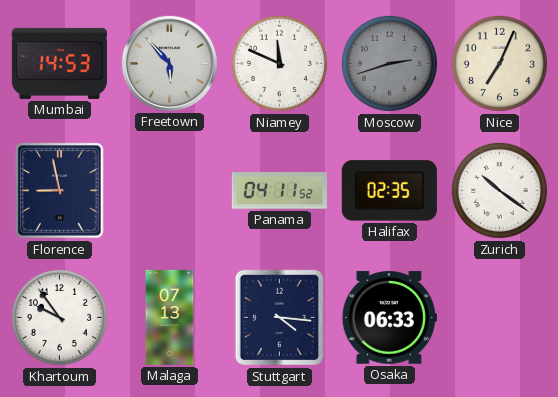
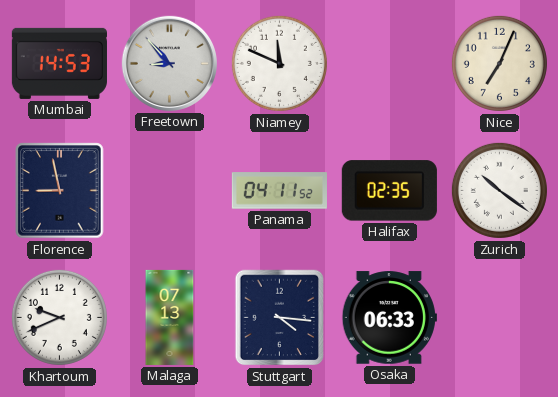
Freetown: 5:53 -> 8:53 (169, 63)
Moscow: 2:42 -> none (389, 63)
Khartoum: 9:54 -> 9:41 (59, 317)
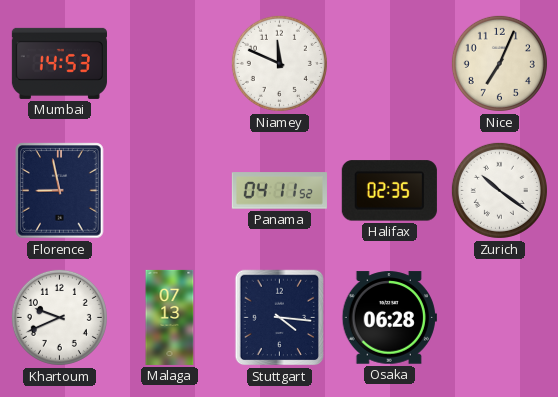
Freetown: 8:53 -> none (169, 63)
Osaka: 06:33 -> 06:28 (389, 318)
